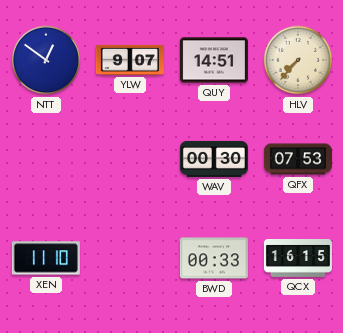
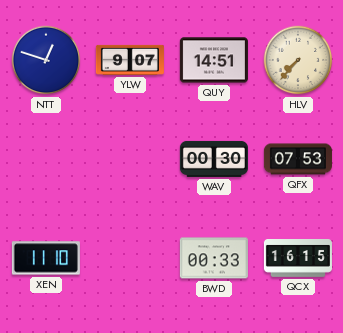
NTT: 12:51 -> 12:48 (46, 60)
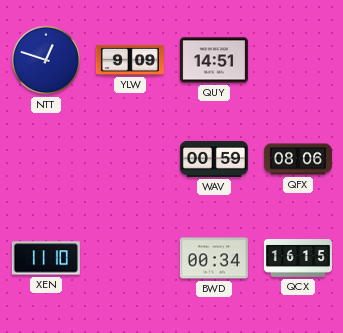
YLW: 9:07 -> 9:09 (130, 60)
HLV: 7:37 -> none (298, 60)
WAV: 00:30 -> 00:59 (214, 159)
QFX: 07:53 -> 08:06 (298, 159)
BWD: 00:33 -> 00:34 (214, 258)
